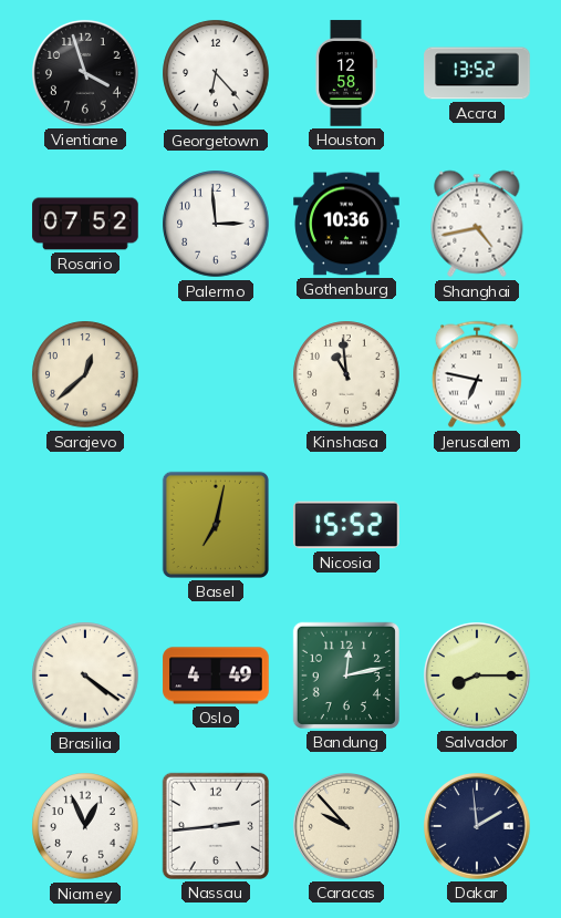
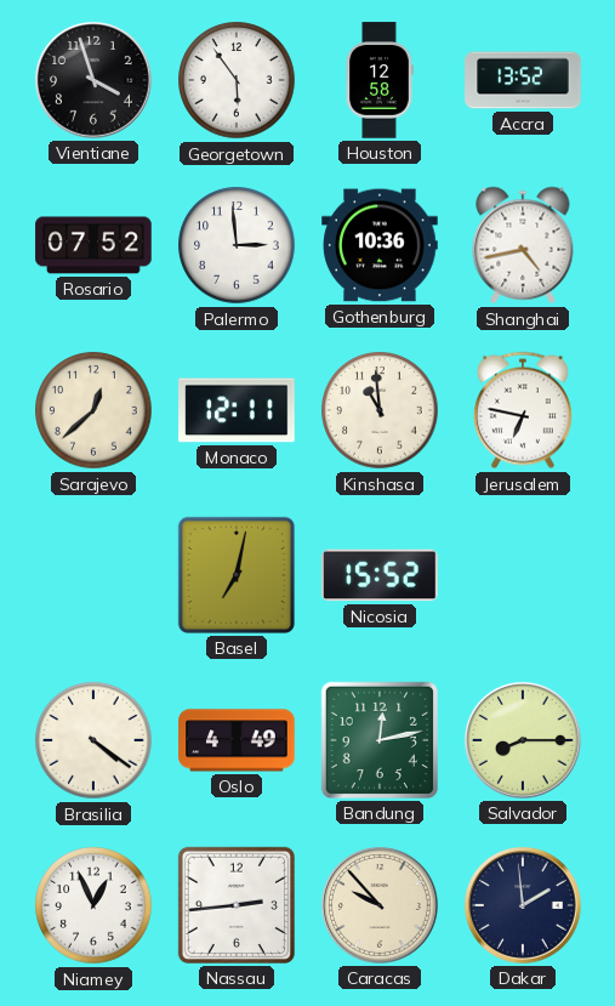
Georgetown: 6:23 -> 5:54 (237, 80)
Monaco: none -> 12:11 (237, 410)
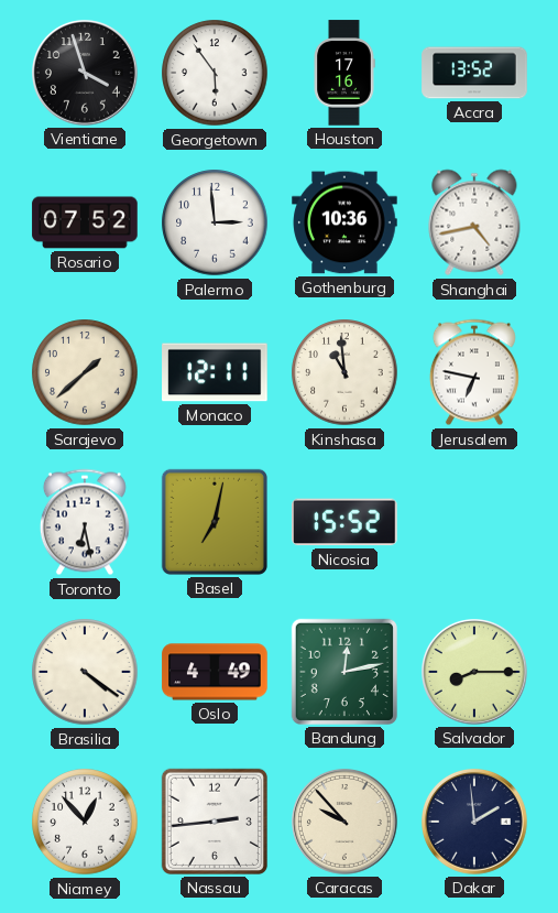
Houston: 12:58 -> 17:16 (344, 73)
Sarajevo: 12:38 -> 1:38 (85, 372)
Toronto: none -> 6:28 (85, 522)
Niamey: 12:56 -> 12:53 (85, 822)
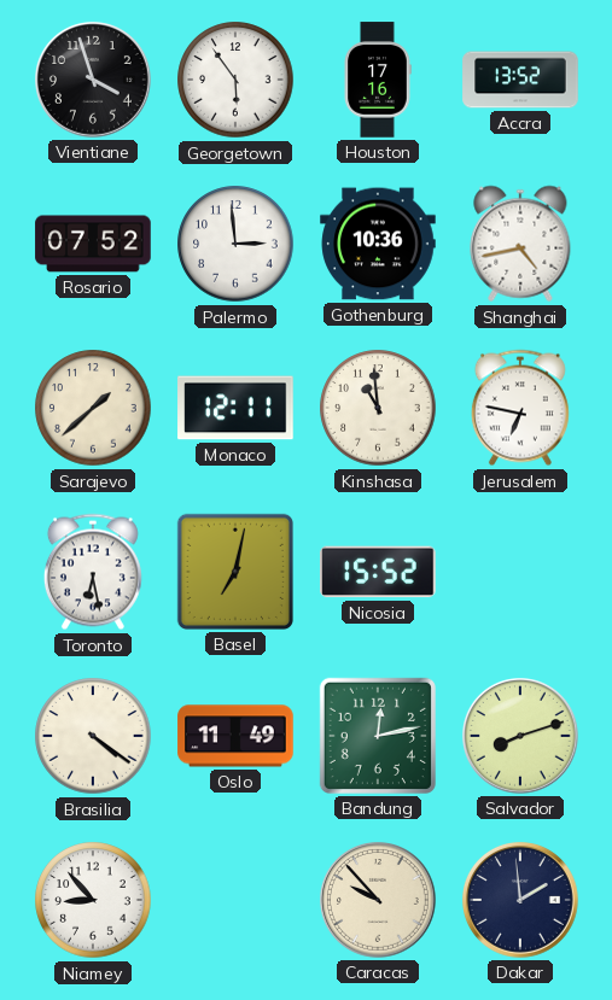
Oslo: 4:49 -> 11:49 (235, 736)
Salvador: 8:15 -> 8:12 (521, 737)
Niamey: 12:53 -> 8:53 (93, 900)
Nassau: 2:44 -> none (215, 822)
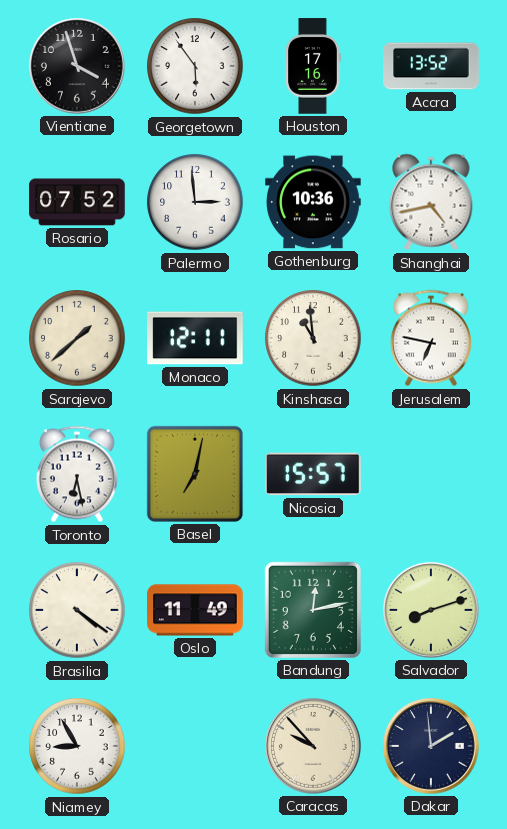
Nicosia: 15:52 -> 15:57 (314, 474)
Niamey: 8:53 -> 8:55 (77, 746)
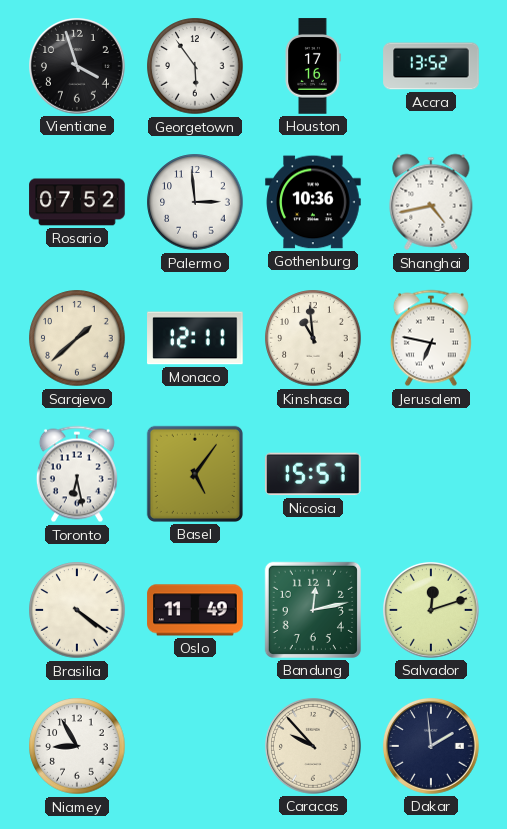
Basel: 7:02 -> 5:06 (195, 474)
Salvador: 8:12 -> 12:12 (432, 611)
